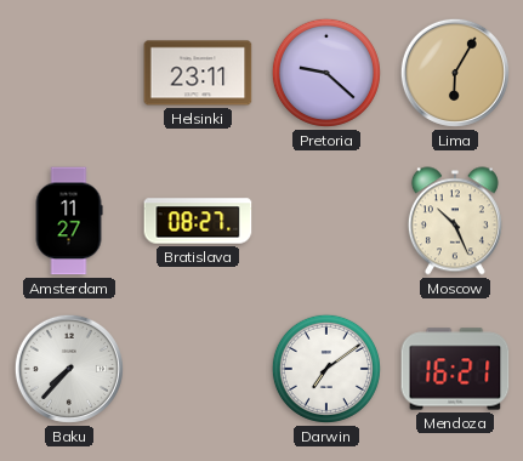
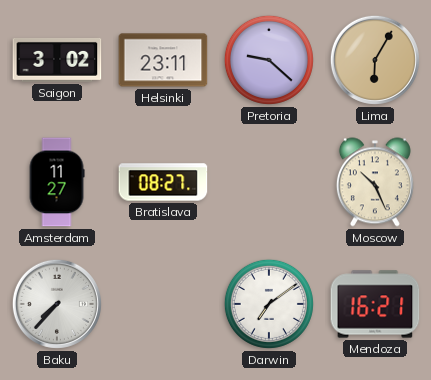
Saigon: none -> 3:02 (57, 60)
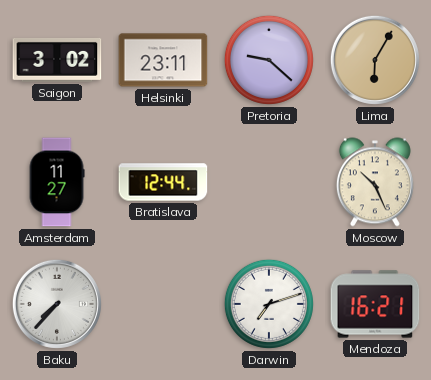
Bratislava: 08:27 -> 12:44 (163, 182)
Darwin: 7:09 -> 7:12 (269, 304)
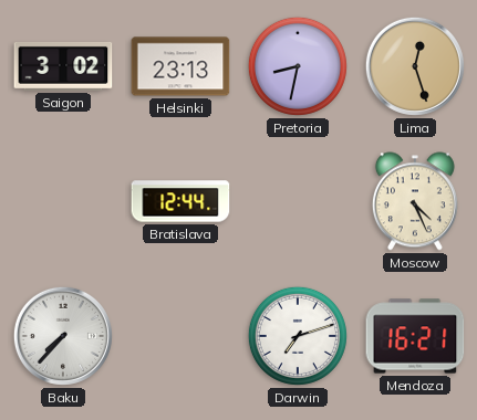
Helsinki: 23:11 -> 23:13 (180, 66)
Pretoria: 9:22 -> 8:32 (298, 66)
Lima: 6:05 -> 12:27 (415, 66)
Amsterdam: 11:27 -> none (57, 182)
Moscow: 10:26 -> 4:26 (415, 201)
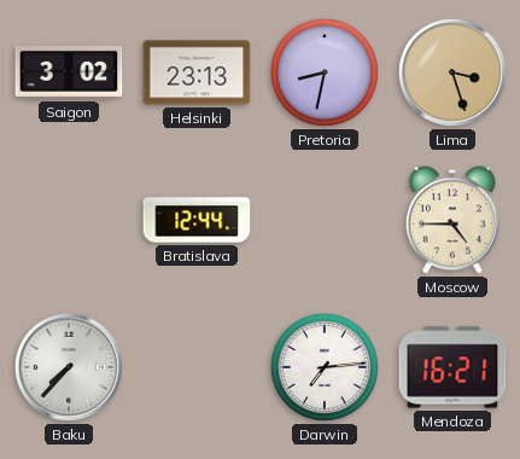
Lima: 12:27 -> 3:27 (452, 72)
Moscow: 4:26 -> 4:45 (452, 220)
Darwin: 7:12 -> 7:14 (325, 367)
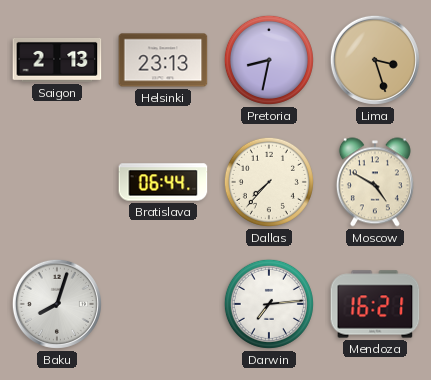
Saigon: 3:02 -> 2:13 (57, 60)
Bratislava: 12:44 -> 06:44 (163, 182)
Dallas: none -> 7:37 (269, 182)
Moscow: 4:45 -> 4:50 (375, 182)
Baku: 7:37 -> 8:03 (57, 304)
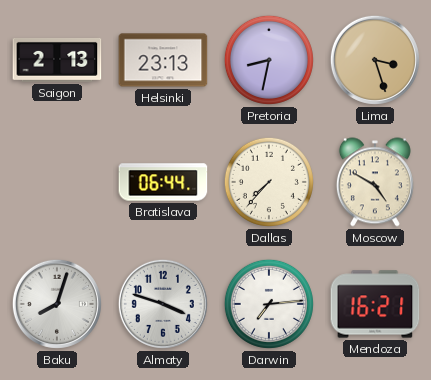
Almaty: none -> 3:48 (163, 304)
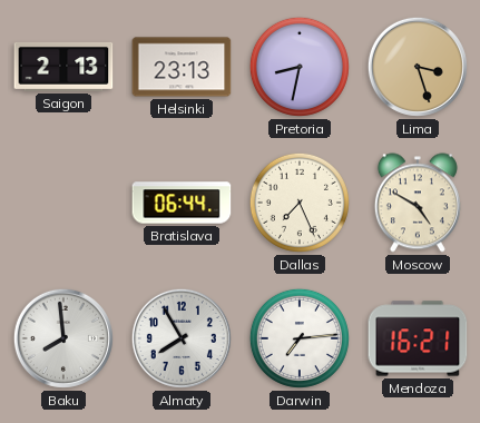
Dallas: 7:37 -> 7:26 (300, 203)
Baku: 8:03 -> 7:59 (63, 338)
Almaty: 3:48 -> 7:55 (182, 338)
